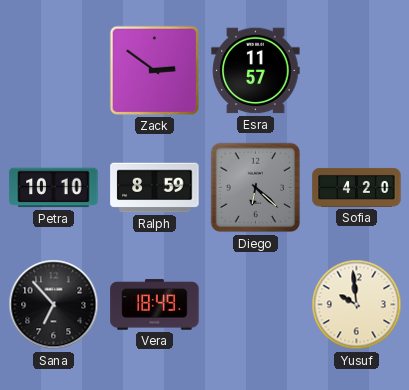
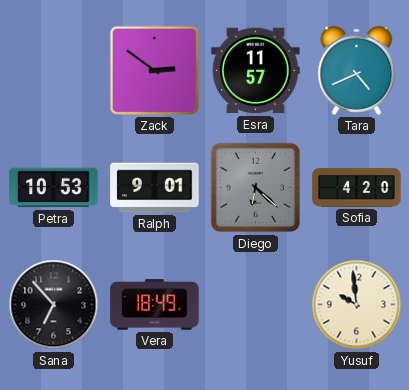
Tara: none -> 4:41 (357, 70)
Petra: 10:10 -> 10:53 (54, 188)
Ralph: 8:59 -> 9:01 (155, 188)
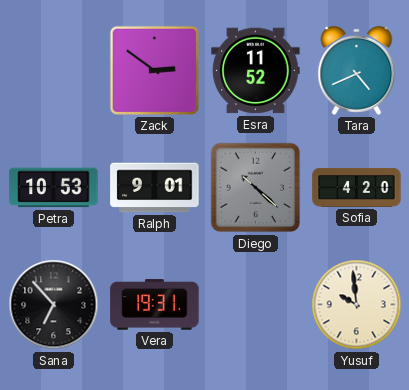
Esra: 11:57 -> 11:52 (256, 71)
Diego: 6:22 -> 10:22 (256, 188)
Vera: 18:49 -> 19:31 (155, 305)
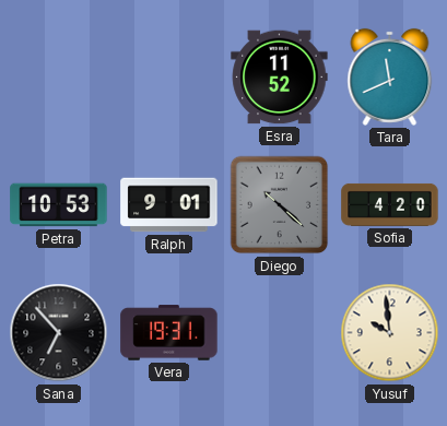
Zack: 2:51 -> none (154, 70)
Tara: 4:41 -> 11:41 (390, 76)
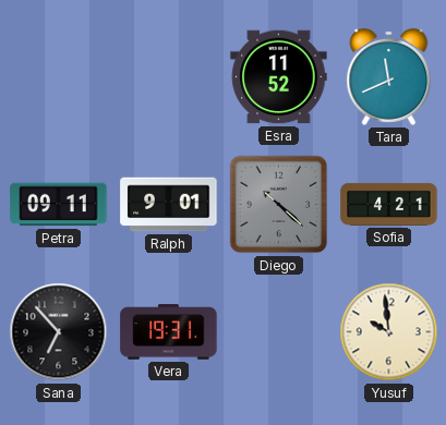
Petra: 10:53 -> 09:11 (59, 205)
Sofia: 4:20 -> 4:21 (389, 204)
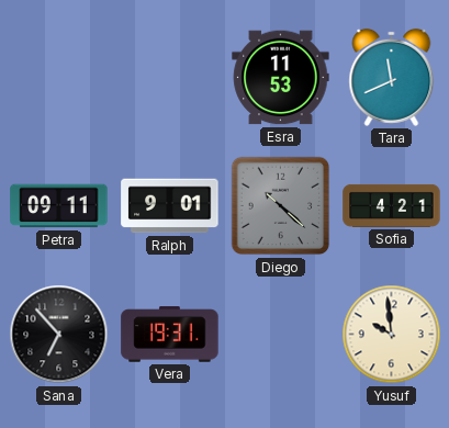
Esra: 11:52 -> 11:53 (281, 78)
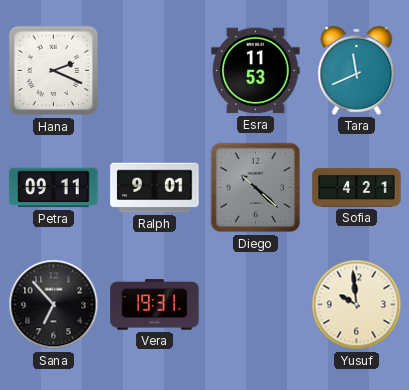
Hana: none -> 2:19 (54, 71)
